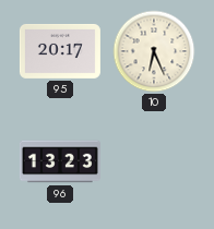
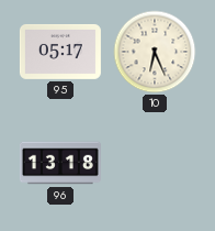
95: 20:17 -> 05:17 (60, 52)
96: 13:23 -> 13:18 (60, 163)
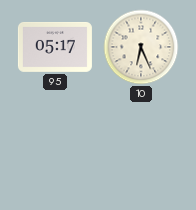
96: 13:18 -> none (60, 163)
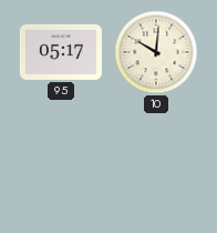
10: 6:26 -> 10:01 (156, 52)
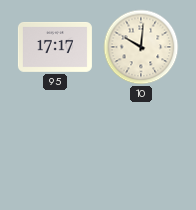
95: 05:17 -> 17:17 (55, 47)
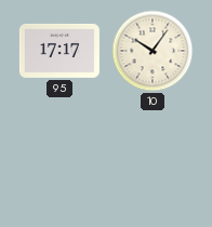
10: 10:01 -> 10:06 (153, 51)
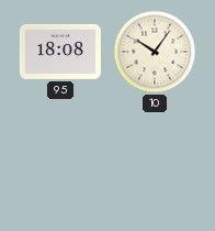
95: 17:17 -> 18:08 (60, 52)
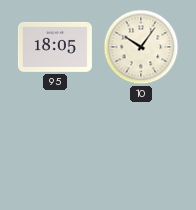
95: 18:08 -> 18:05 (55, 47)
